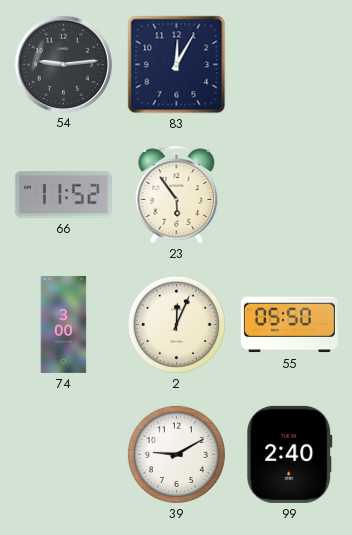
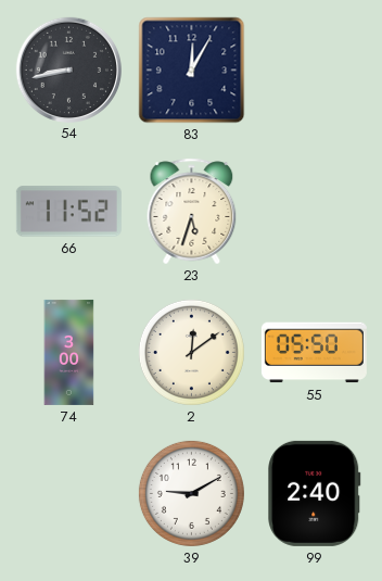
54: 9:14 -> 8:43 (68, 70)
23: 5:54 -> 5:33 (192, 212)
2: 12:04 -> 12:09 (191, 352)
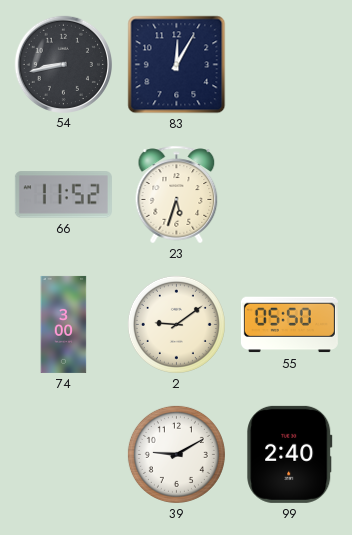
2: 12:09 -> 9:09 (176, 324)
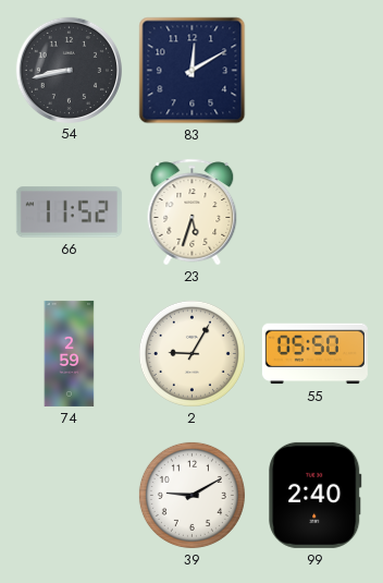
83: 12:05 -> 12:10 (193, 71)
74: 3:00 -> 2:59 (70, 353)
2: 9:09 -> 9:05 (191, 353)
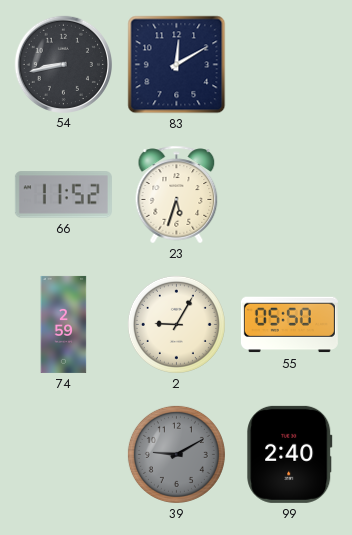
39 dial: white -> grey (176, 454)
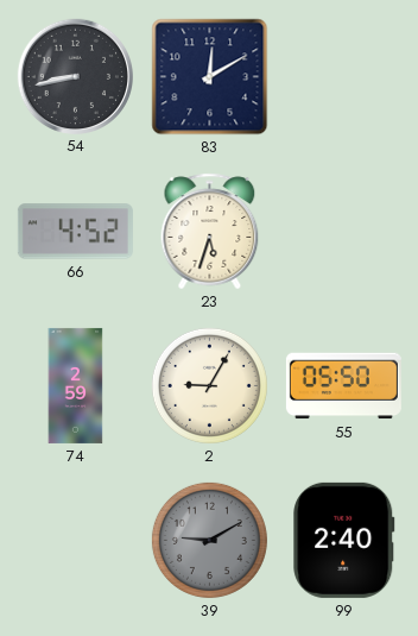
66: 11:52 -> 4:52 (75, 232)
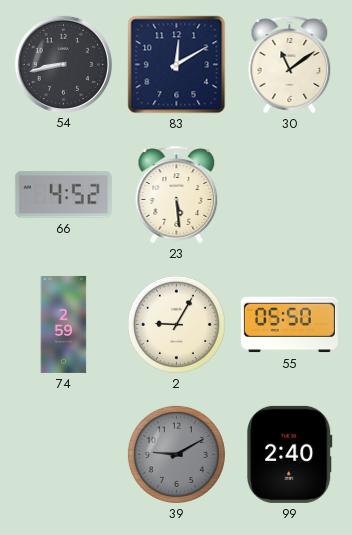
30: none -> 11:09 (290, 65)
23: 5:33 -> 5:29 (177, 195)
